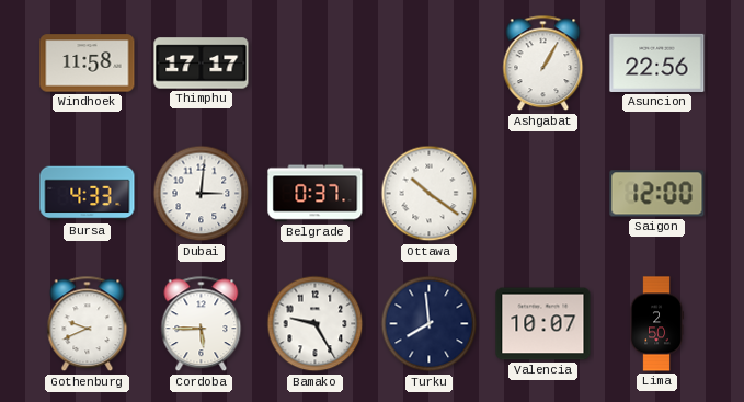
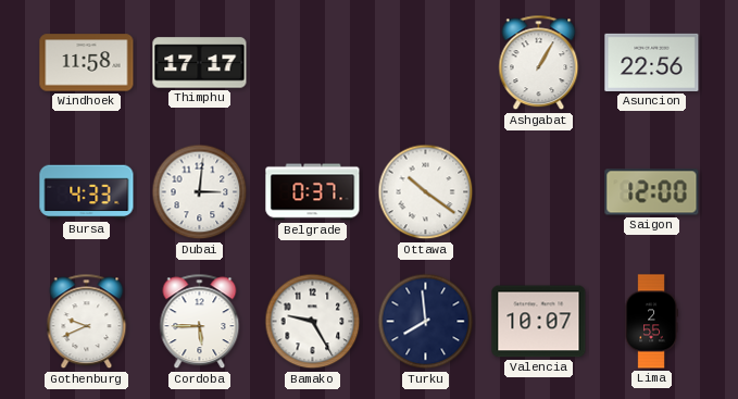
Lima: 2:50 -> 2:55 (651, 322)
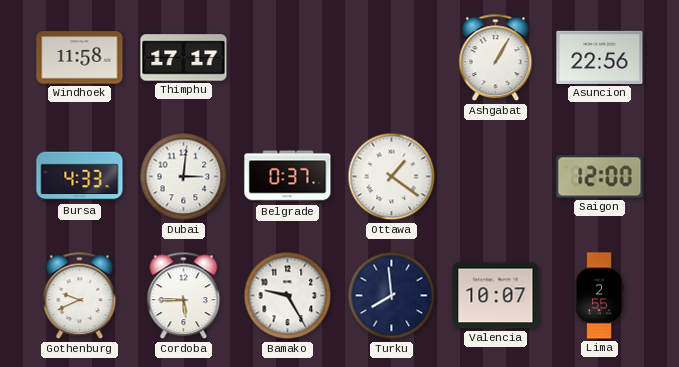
Ottawa: 10:21 -> 1:21 (392, 177)
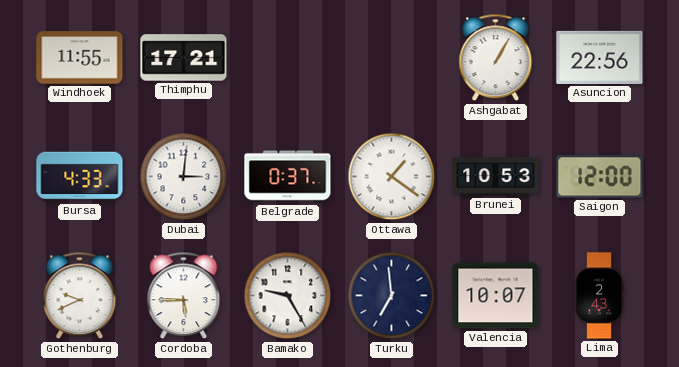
Windhoek: 11:58 -> 11:55 (80, 58)
Thimphu: 17:17 -> 17:21 (184, 58)
Brunei: none -> 10:53 (496, 177)
Turku: 7:59 -> 6:59 (392, 296)
Lima: 2:55 -> 2:43 (599, 296)
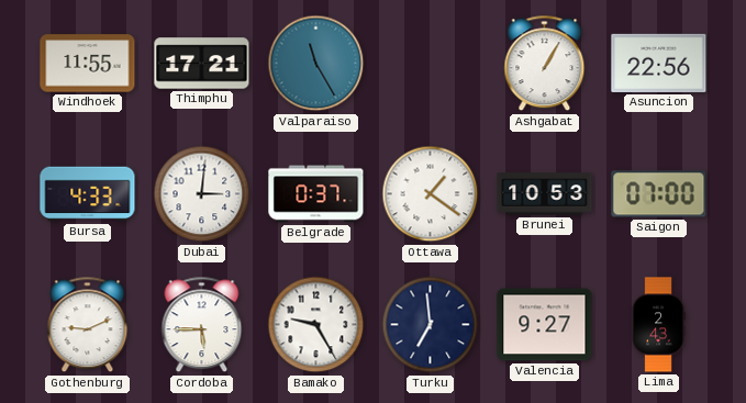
Valparaiso: none -> 11:25 (316, 64)
Saigon: 12:00 -> 07:00 (659, 194)
Gothenburg: 9:41 -> 9:11 (88, 325)
Valencia: 10:07 -> 9:27 (545, 325)
